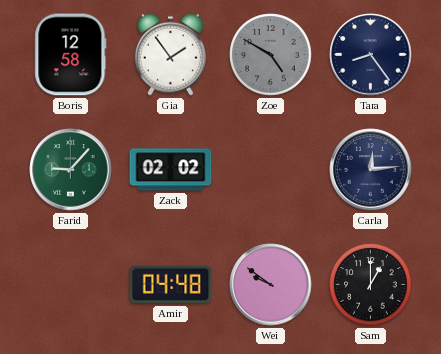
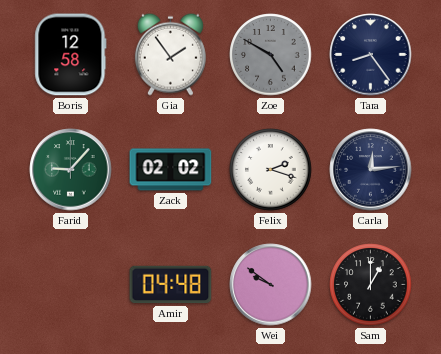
Felix: none -> 2:18 (271, 170)
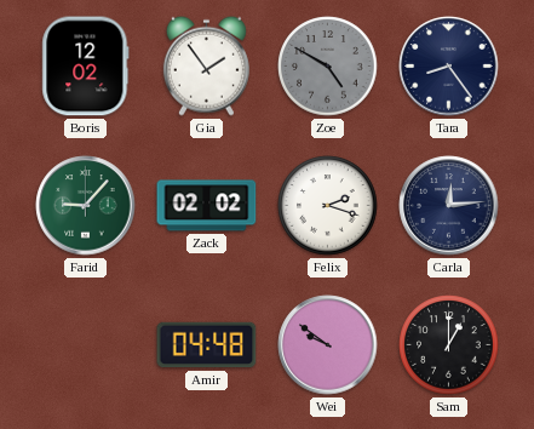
Boris: 12:58 -> 12:02 (86, 67)
